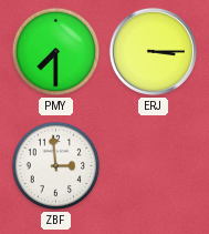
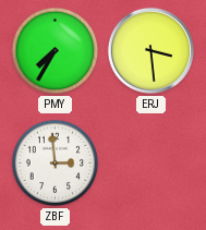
PMY: 7:30 -> 7:35 (56, 51)
ERJ: 3:15 -> 3:29 (150, 50)
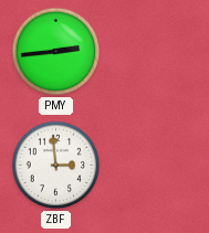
PMY: 7:35 -> 2:44 (56, 52)
ERJ: 3:29 -> none (150, 50)
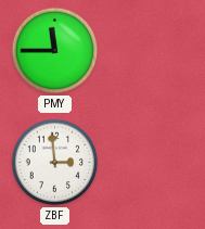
PMY: 2:44 -> 11:45 (55, 51)
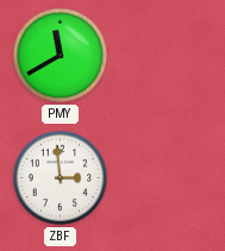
PMY: 11:45 -> 11:40 (61, 56)
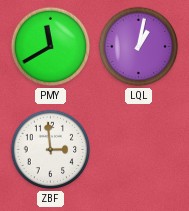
LQL: none -> 1:02 (139, 47)
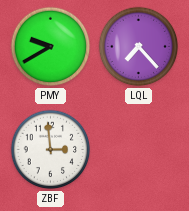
PMY: 11:40 -> 9:40 (51, 47)
LQL: 1:02 -> 7:23 (139, 47)
